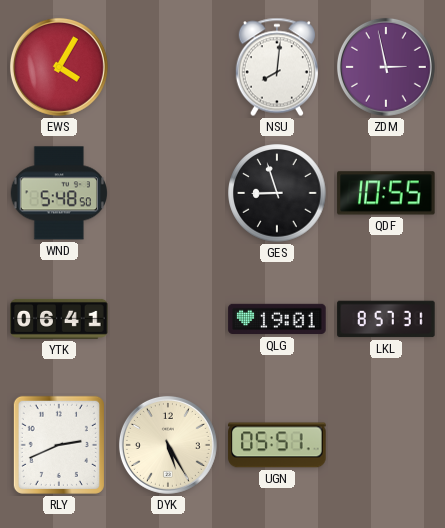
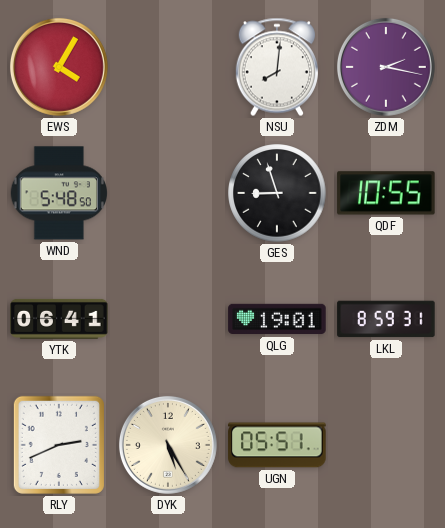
ZDM: 2:58 -> 2:17 (386, 67)
LKL: 8:57 -> 8:59 (386, 319)
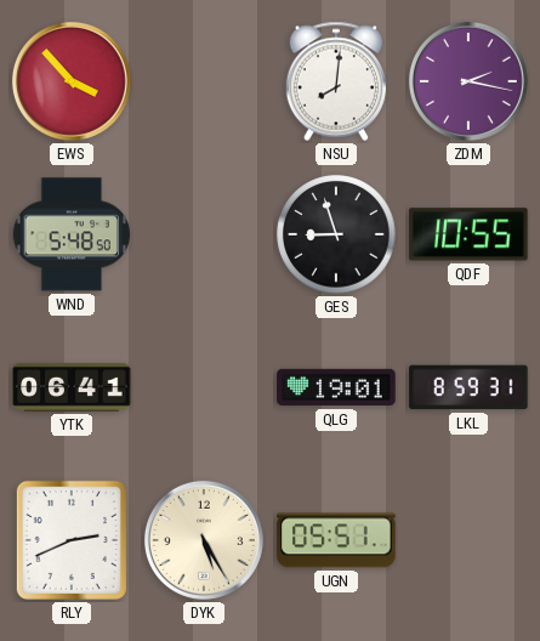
EWS: 4:05 -> 3:53 (72, 81)
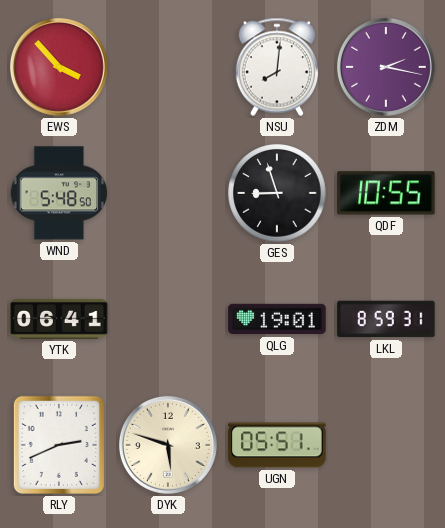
DYK: 5:25 -> 5:48 (168, 445)
